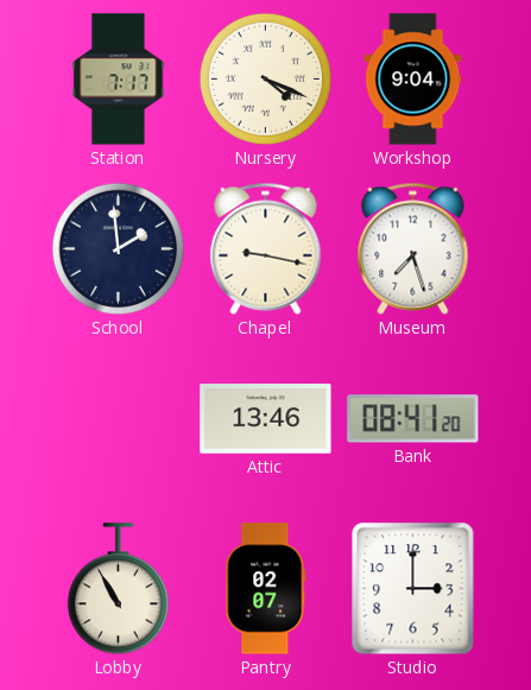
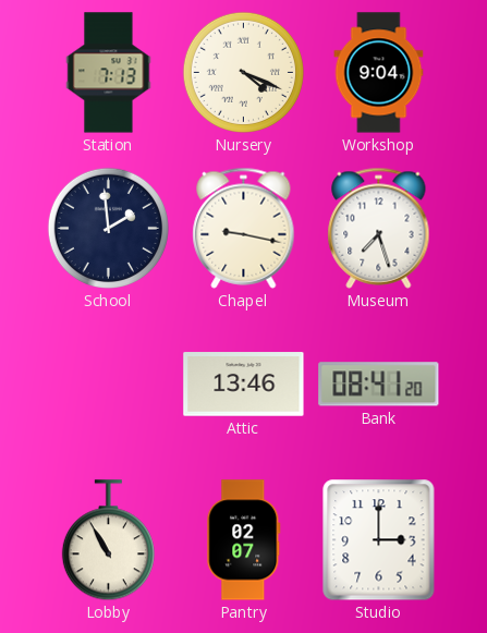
Station: 7:17 -> 7:13 (109, 73)
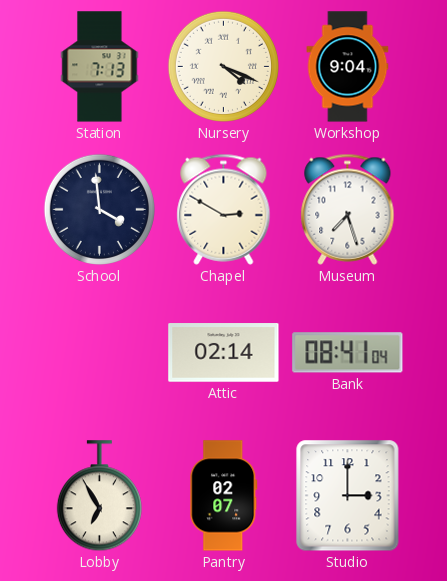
School: 1:59 -> 3:59 (99, 209)
Chapel: 9:17 -> 2:50 (224, 209)
Attic: 13:46 -> 02:14 (224, 353)
Bank: 08:41:20 -> 08:41:04 (348, 353)
Lobby: 10:55 -> 6:55 (99, 496)
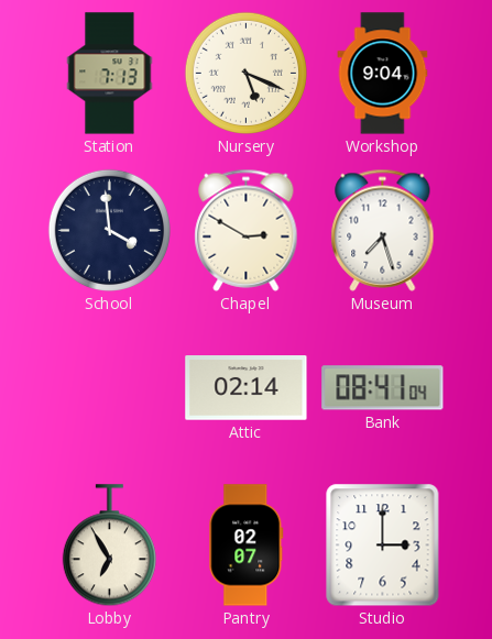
Nursery: 4:19 -> 5:19 (245, 73)
